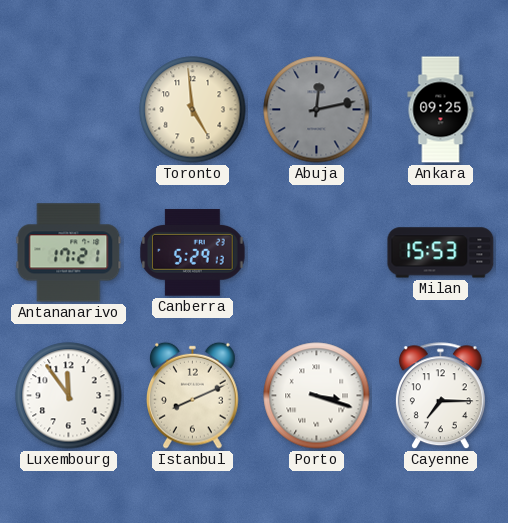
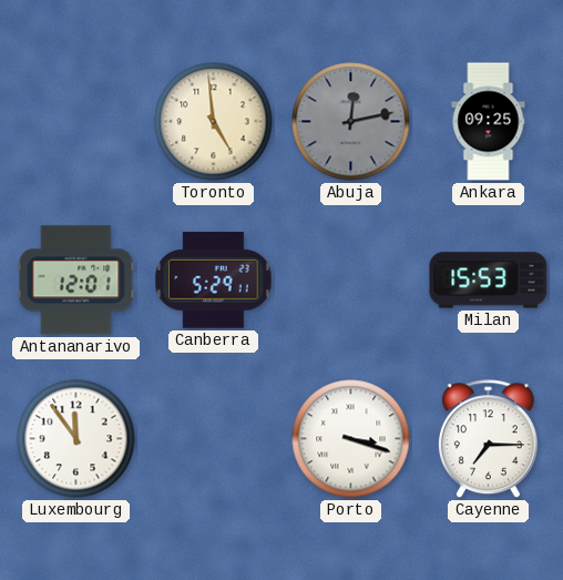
Antananarivo: 17:21 -> 12:01 (76, 281)
Canberra: 5:29:13 -> 5:29:11 (214, 281)
Istanbul: 8:11 -> none (193, 395)
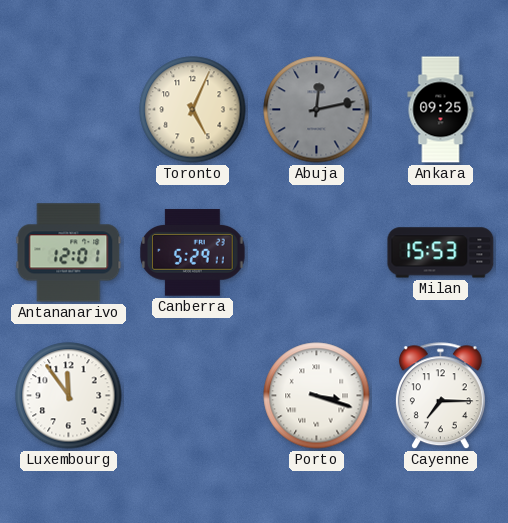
Toronto: 4:59 -> 5:04 (193, 110)
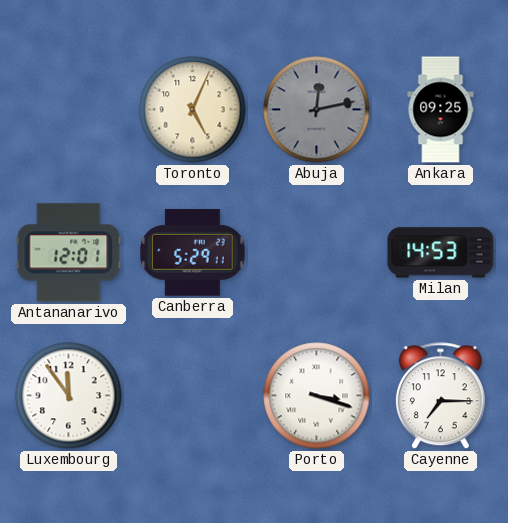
Milan: 15:53 -> 14:53 (441, 253)
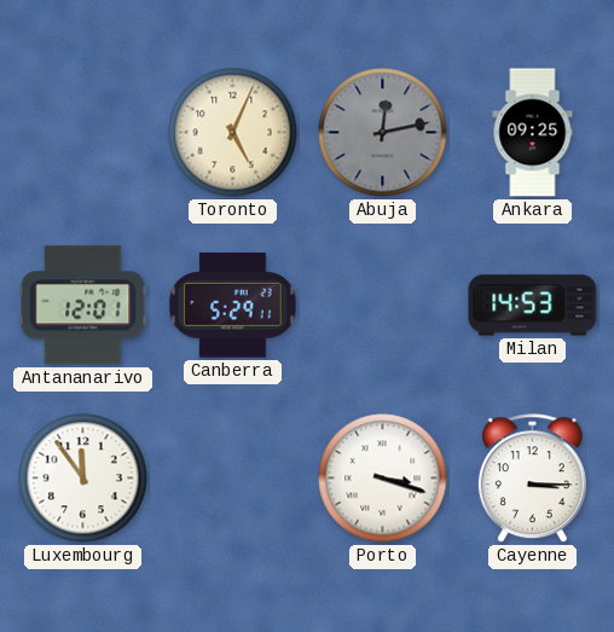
Cayenne: 7:15 -> 3:15 (532, 479)
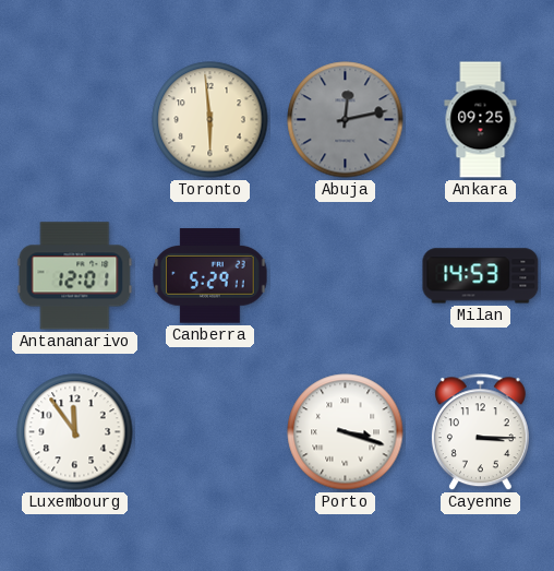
Toronto: 5:04 -> 5:59 (210, 120)
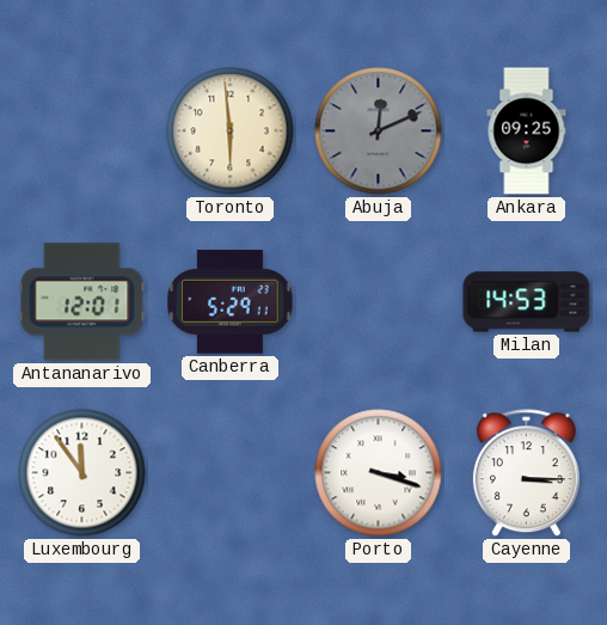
Abuja: 12:13 -> 12:11 (379, 131)
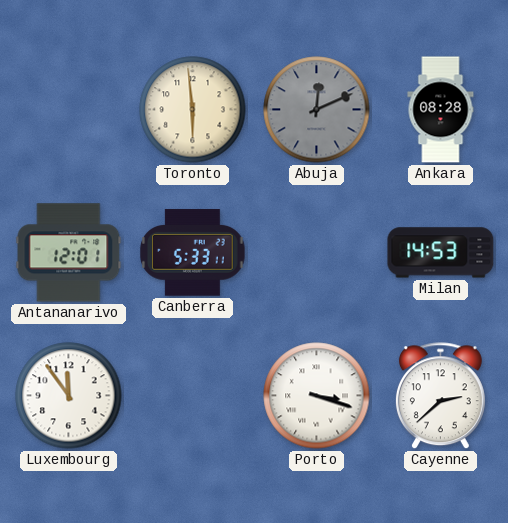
Ankara: 09:25 -> 08:28 (441, 110)
Canberra: 5:29 -> 5:33 (193, 253)
Cayenne: 3:15 -> 2:38 (440, 396)
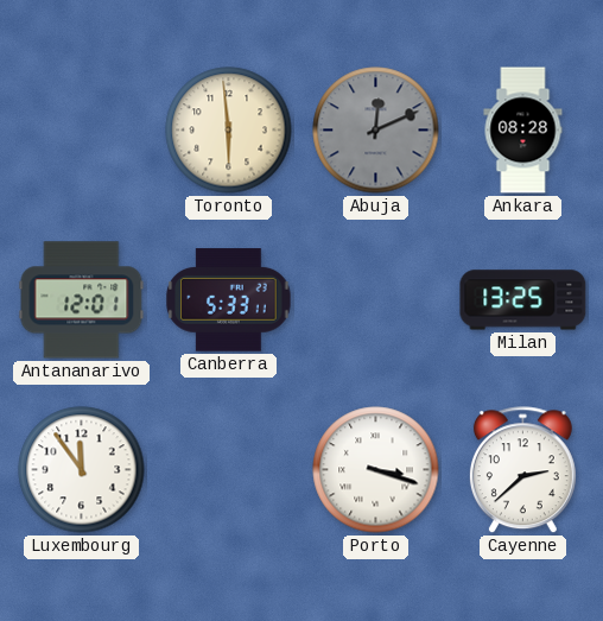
Milan: 14:53 -> 13:25 (523, 300)
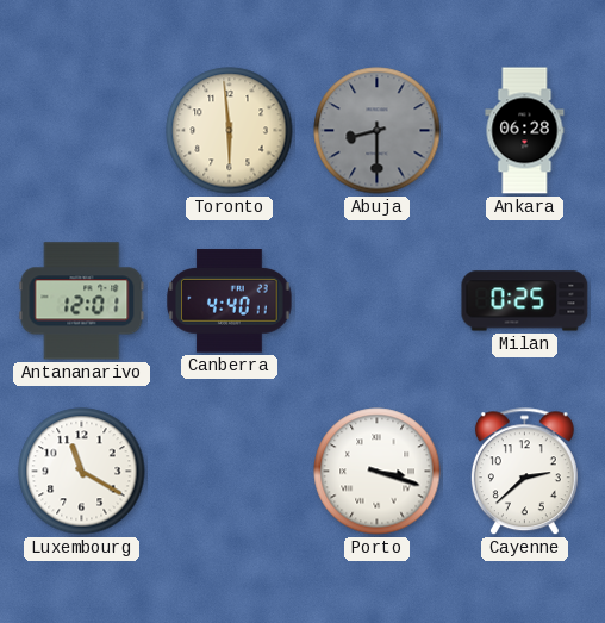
Abuja: 12:11 -> 8:30 (378, 131)
Ankara: 08:28 -> 06:28 (525, 131)
Canberra: 5:33 -> 4:40 (230, 301)
Milan: 13:25 -> 0:25 (525, 301)
Luxembourg: 11:54 -> 11:20 (82, 472)
